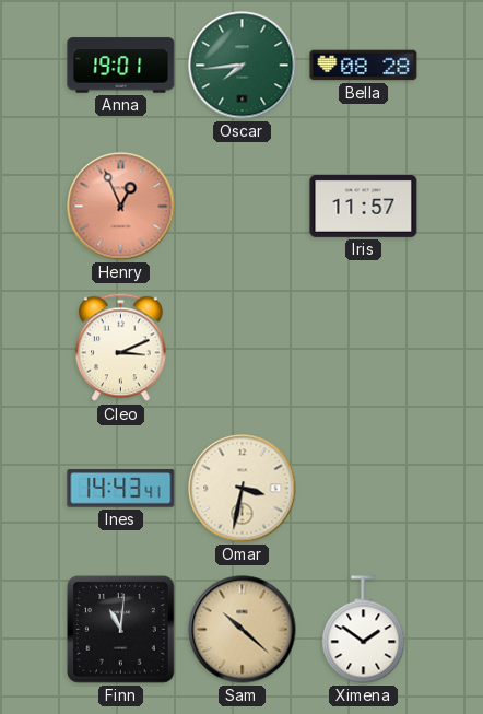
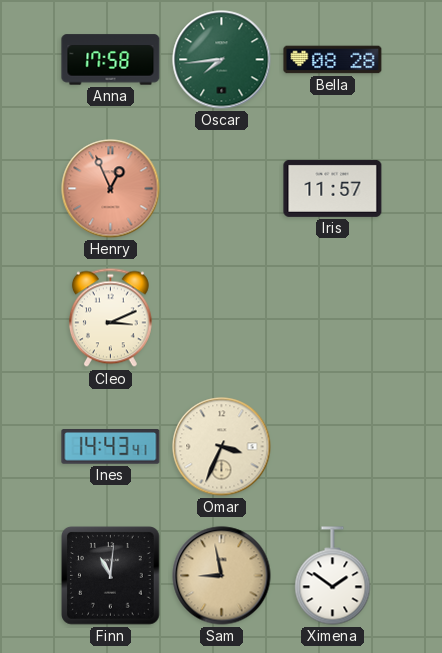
Anna: 19:01 -> 17:58 (111, 60)
Omar: 3:32 -> 3:34 (222, 447)
Sam: 10:22 -> 8:58 (222, 576)
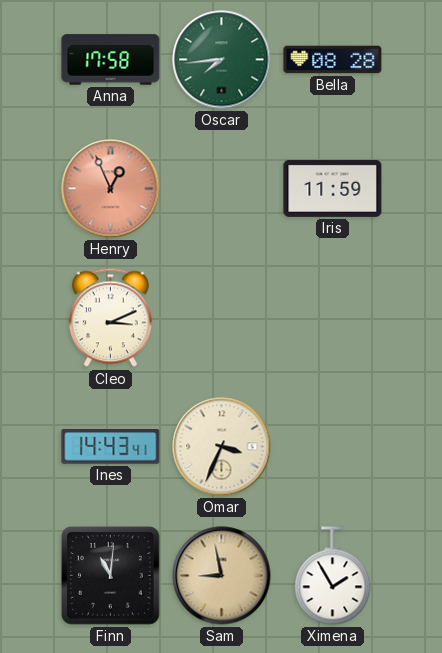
Iris: 11:57 -> 11:59 (333, 188)
Ximena: 1:51 -> 1:55 (333, 576)
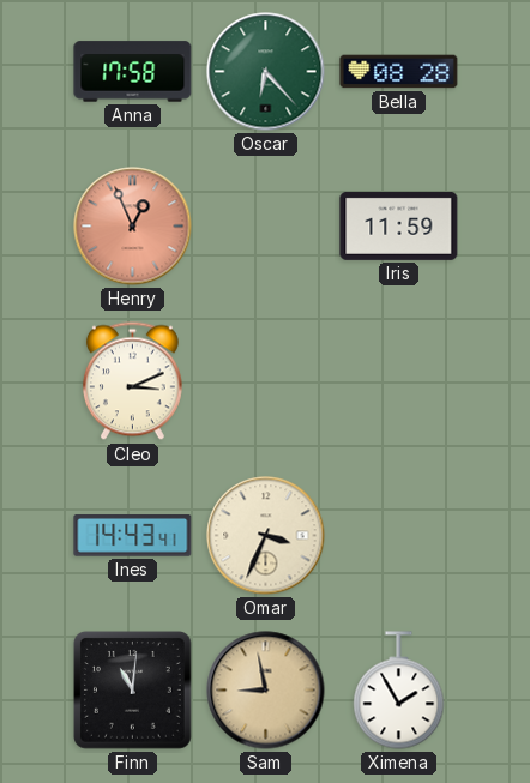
Oscar: 7:44 -> 6:23 (266, 72)
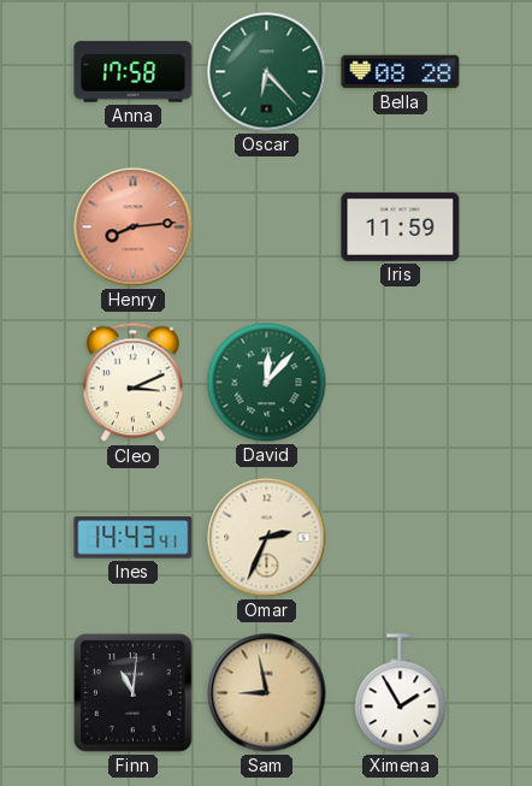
Henry: 12:56 -> 8:14 (134, 227)
David: none -> 12:07 (267, 383)
Omar: 3:34 -> 2:34 (267, 538)
